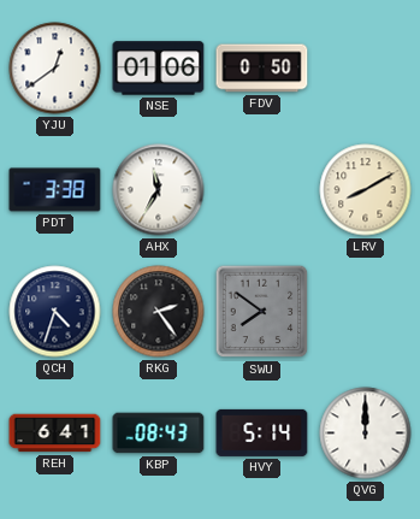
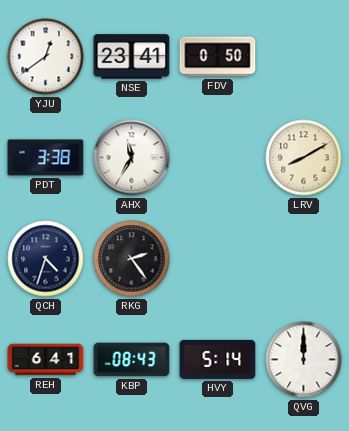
NSE: 01:06 -> 23:41 (132, 57)
SWU: 7:51 -> none (262, 312)
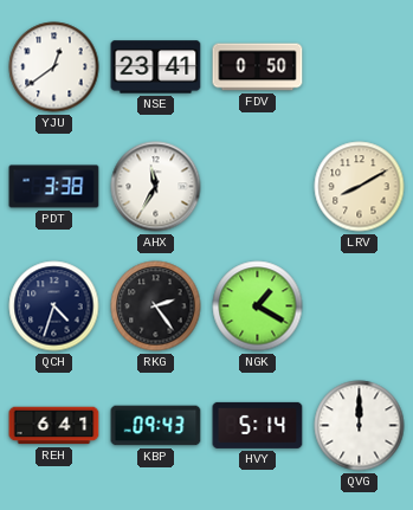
NGK: none -> 1:20 (258, 306)
KBP: 08:43 -> 09:43 (156, 426)
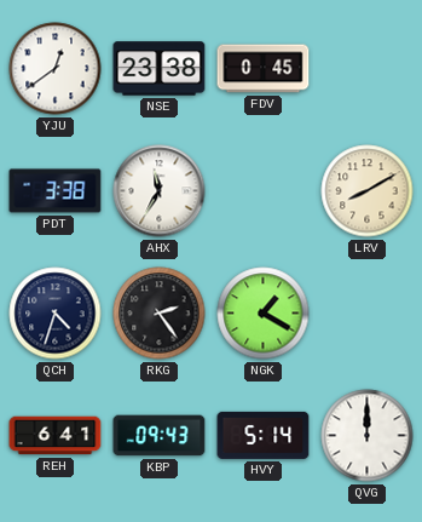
NSE: 23:41 -> 23:38 (160, 69)
FDV: 0:50 -> 0:45 (264, 69)
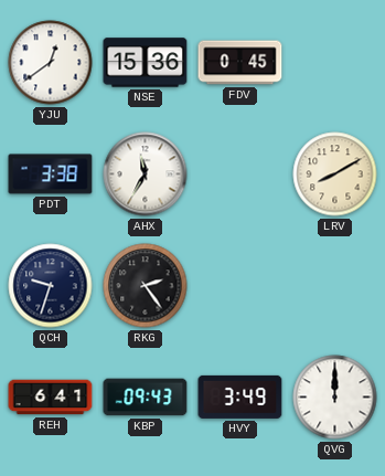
NSE: 23:38 -> 15:36 (146, 63)
QCH: 4:33 -> 9:33 (51, 286)
NGK: 1:20 -> none (264, 314)
HVY: 5:14 -> 3:49 (240, 396)
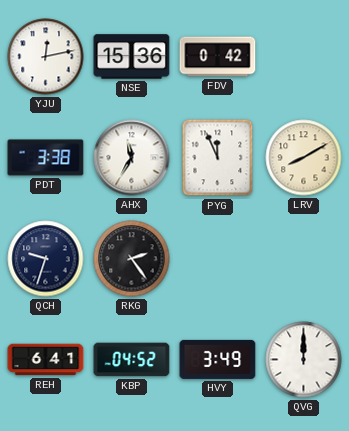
YJU: 12:39 -> 12:13 (46, 57)
FDV: 0:45 -> 0:42 (218, 57)
PYG: none -> 11:56 (218, 158)
KBP: 09:43 -> 04:52 (132, 360)
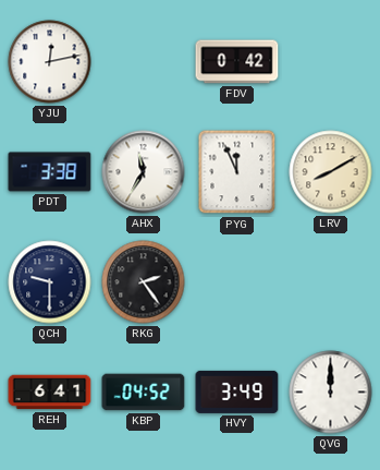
NSE: 15:36 -> none (132, 57)
QCH: 9:33 -> 9:30 (50, 282)
